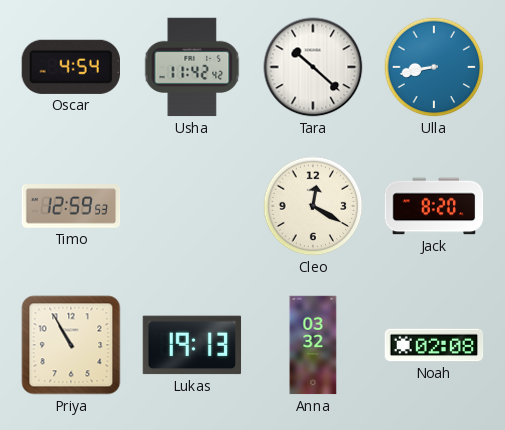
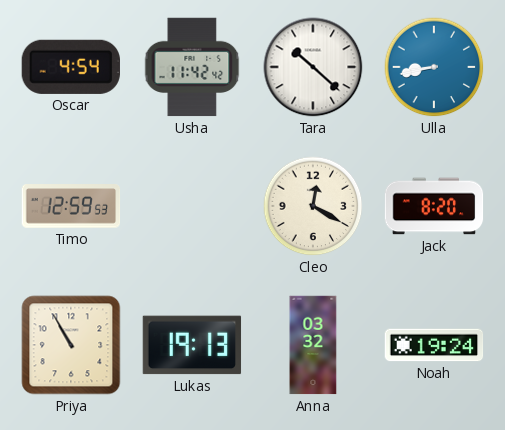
Noah: 02:08 -> 19:24 (434, 345)
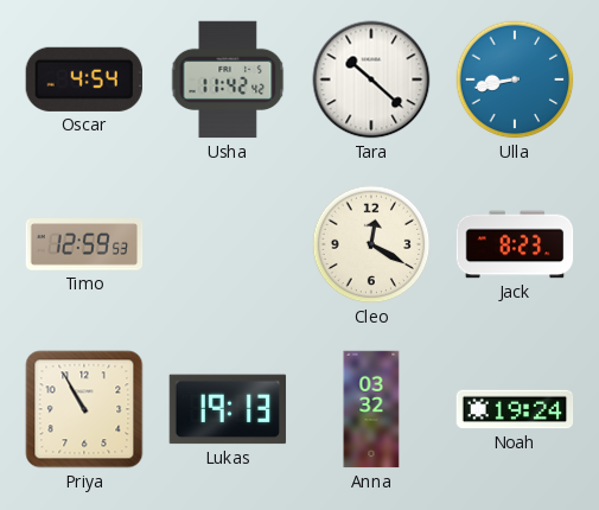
Jack: 8:20 -> 8:23 (515, 244)
